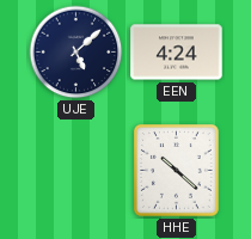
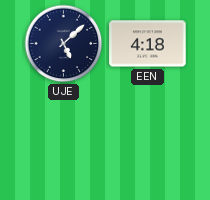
EEN: 4:24 -> 4:18 (148, 44)
HHE: 10:22 -> none (176, 171)
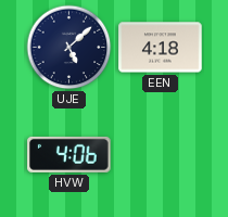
HVW: none -> 4:06 (69, 154)
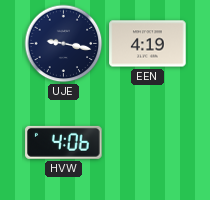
UJE: 5:08 -> 9:17 (64, 44)
EEN: 4:18 -> 4:19 (148, 44)
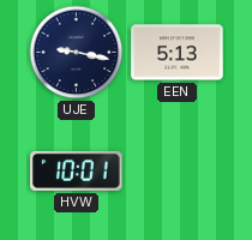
EEN: 4:19 -> 5:13 (178, 53)
HVW: 4:06 -> 10:01 (77, 170)
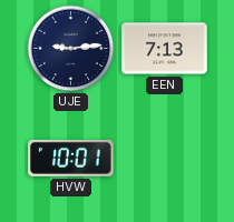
UJE: 9:17 -> 9:14 (71, 49)
EEN: 5:13 -> 7:13 (165, 49)
